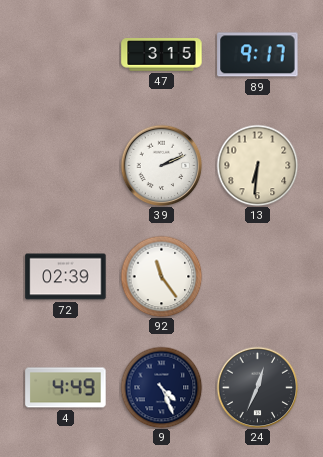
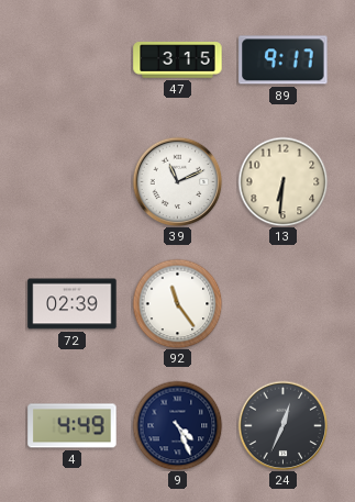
39: 2:11 -> 11:11 (177, 181)
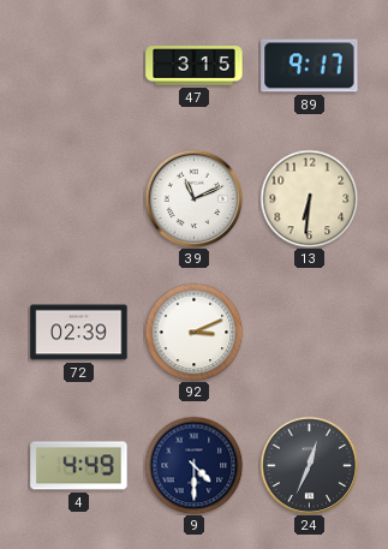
92: 11:24 -> 3:11 (193, 332)
9: 4:26 -> 4:30 (193, 465)
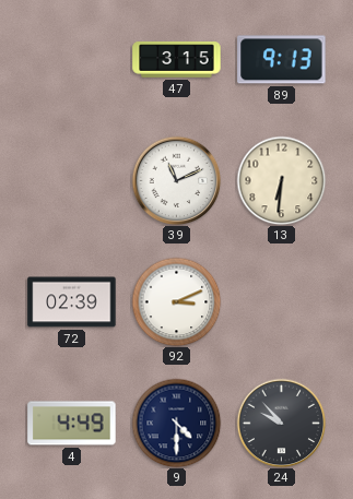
89: 9:17 -> 9:13 (282, 60)
24: 12:34 -> 9:53 (281, 423)
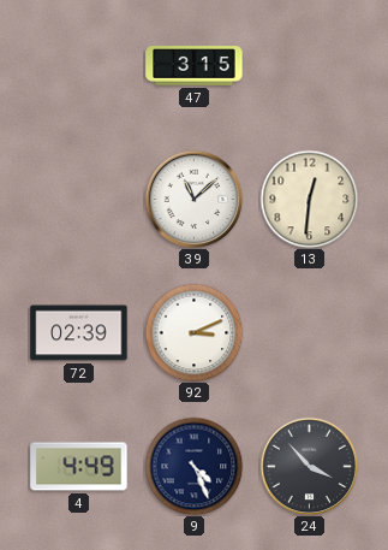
89: 9:13 -> none (282, 60)
39: 11:11 -> 11:08 (193, 199)
13: 6:31 -> 12:31 (309, 199)
9: 4:30 -> 4:26 (193, 466)
24: 9:53 -> 3:53 (309, 466)
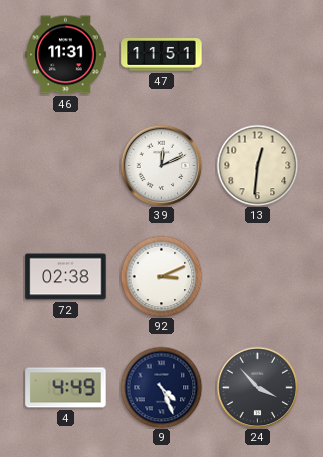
46: none -> 11:31 (66, 55)
47: 3:15 -> 11:51 (162, 55)
39: 11:08 -> 12:11 (161, 165)
72: 02:39 -> 02:38 (66, 277)
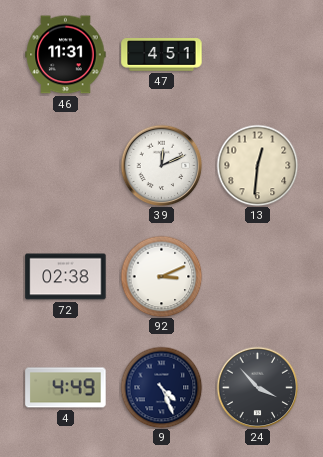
47: 11:51 -> 4:51 (162, 55)
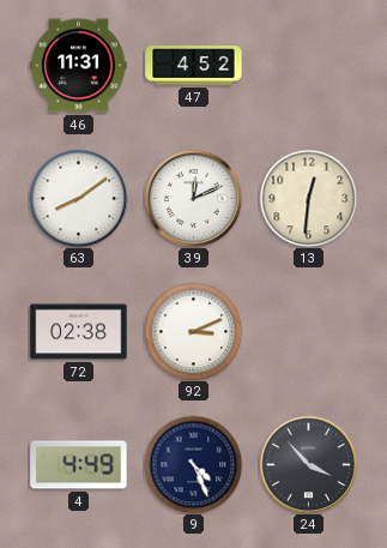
47: 4:51 -> 4:52 (194, 66)
63: none -> 8:09 (78, 198)
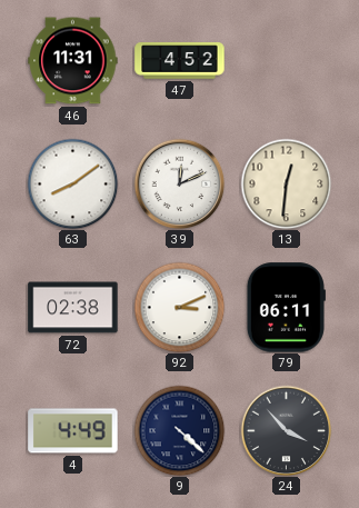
79: none -> 06:11 (286, 308)
9: 4:26 -> 4:22 (179, 430)
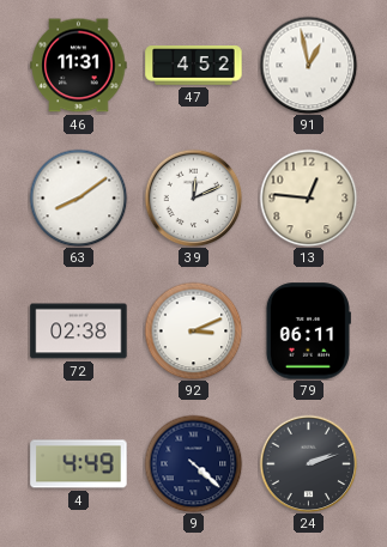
91: none -> 12:58 (308, 65)
13: 12:31 -> 12:46 (308, 197)
24: 3:53 -> 2:12 (308, 463)
